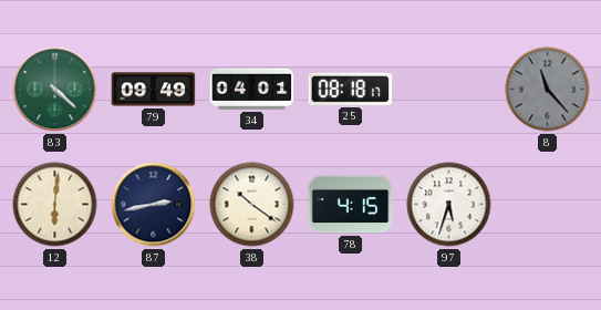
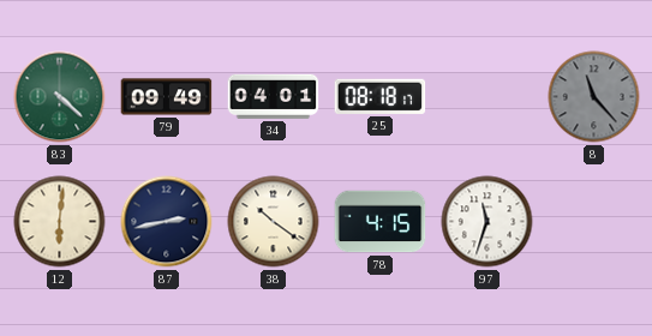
97: 5:33 -> 11:33 (487, 222)
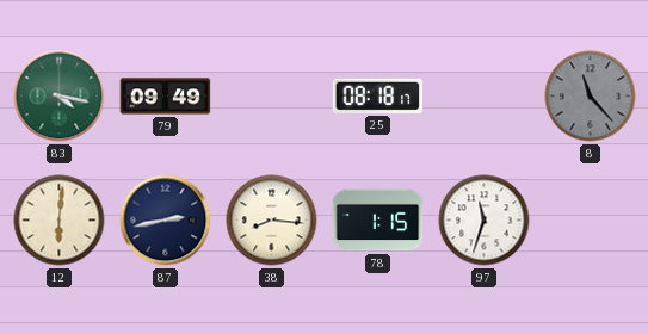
83: 4:22 -> 4:17 (60, 97)
34: 04:01 -> none (274, 96)
38: 10:21 -> 8:16 (272, 221)
78: 4:15 -> 1:15 (378, 221)
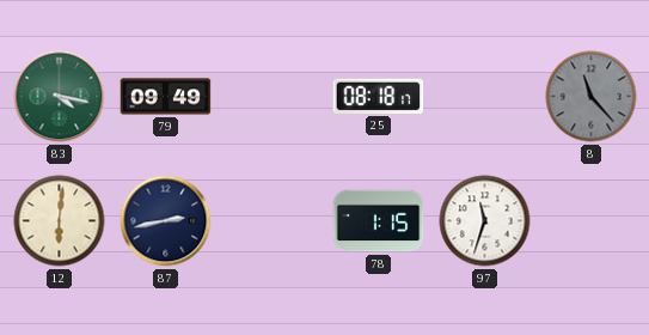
38: 8:16 -> none (272, 221)
